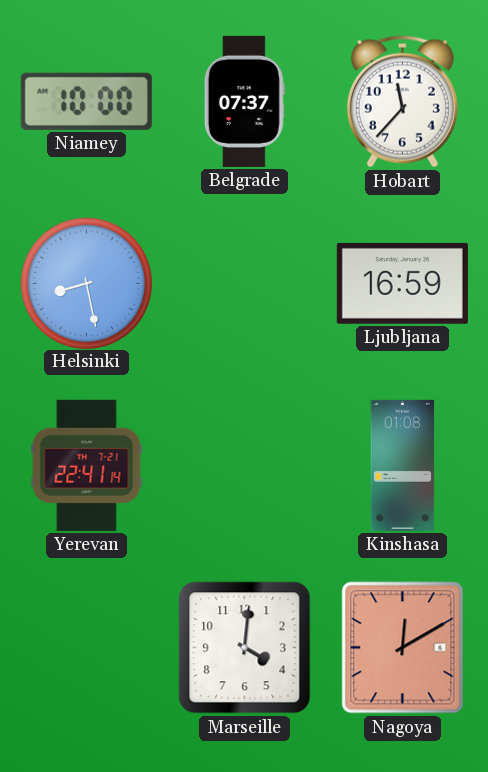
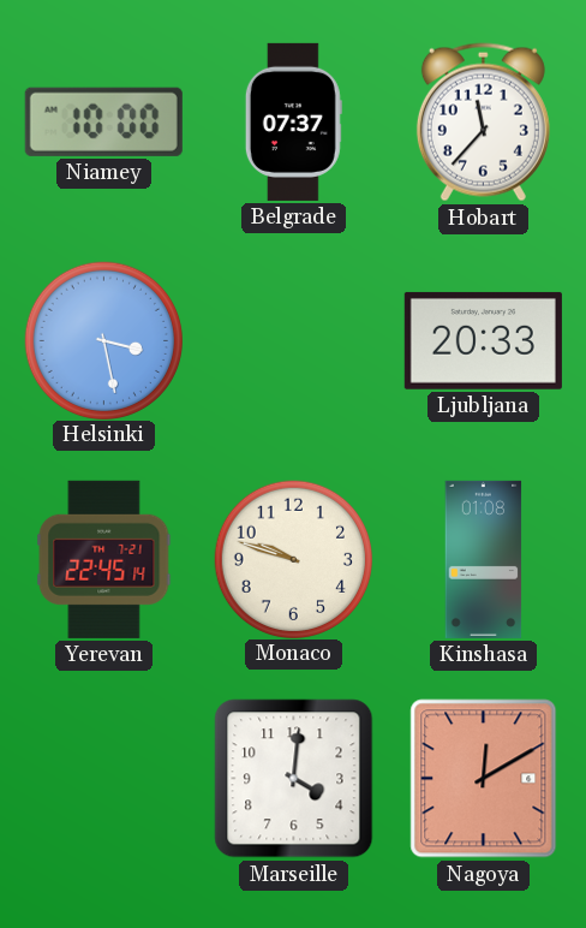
Helsinki: 8:28 -> 3:28 (103, 340)
Ljubljana: 16:59 -> 20:33 (483, 340)
Yerevan: 22:41 -> 22:45 (104, 559)
Monaco: none -> 9:48 (293, 559)
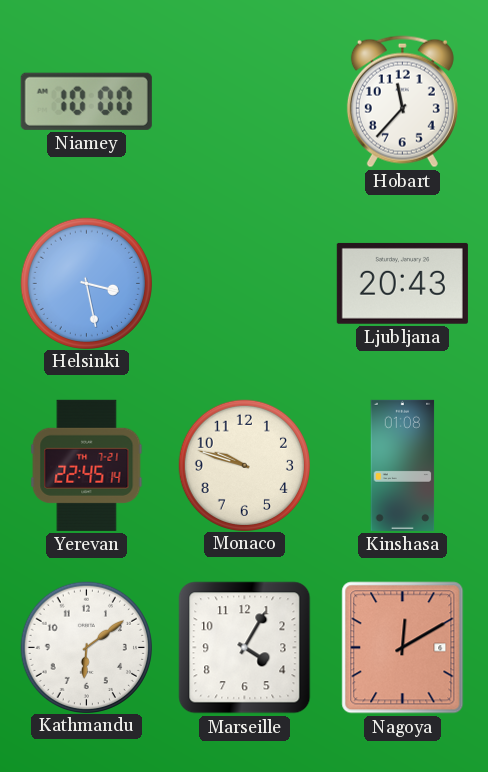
Belgrade: 07:37 -> none (293, 121)
Ljubljana: 20:33 -> 20:43 (402, 283)
Kathmandu: none -> 6:09 (86, 647)
Marseille: 4:01 -> 4:05 (245, 648)
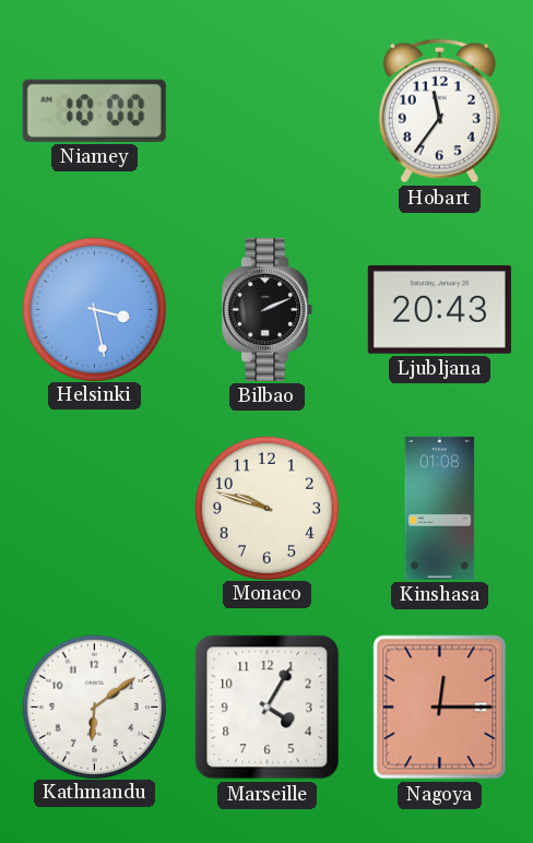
Hobart: 11:37 -> 11:36 (439, 111)
Bilbao: none -> 2:11 (268, 309)
Yerevan: 22:45 -> none (87, 465)
Nagoya: 12:10 -> 12:15 (440, 708)
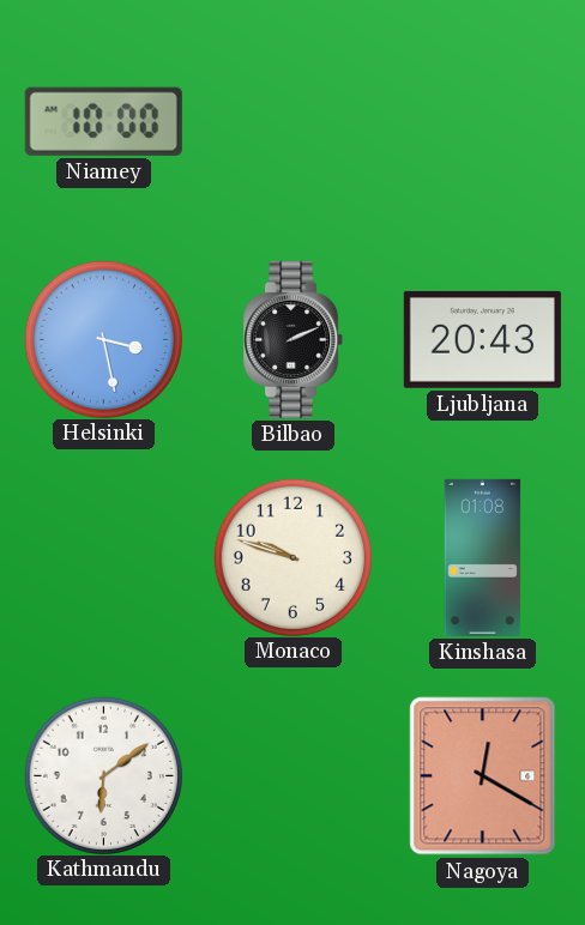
Hobart: 11:36 -> none (439, 111)
Marseille: 4:05 -> none (268, 708)
Nagoya: 12:15 -> 12:20 (483, 776)
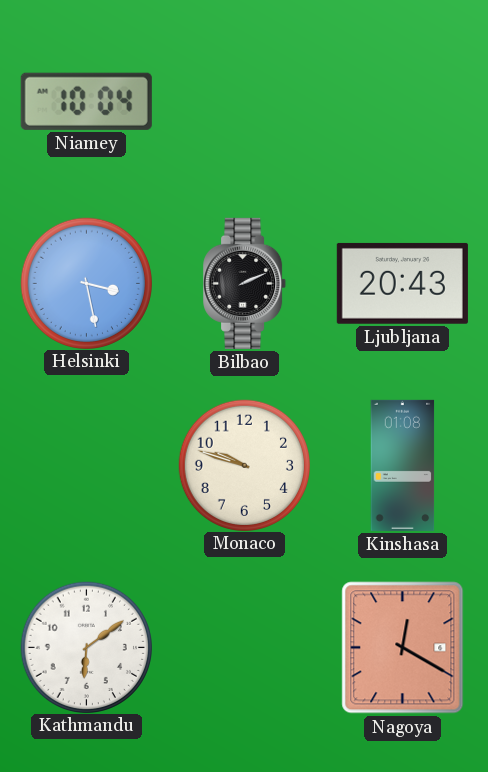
Niamey: 10:00 -> 10:04 (86, 101)
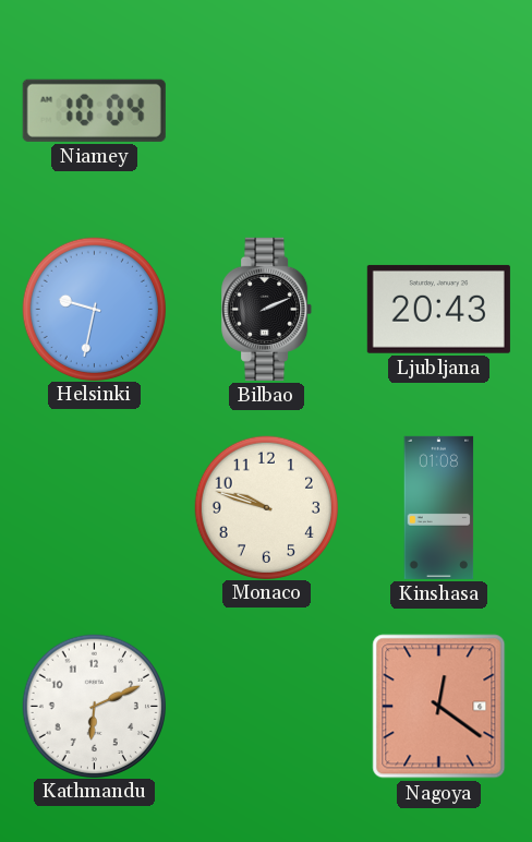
Helsinki: 3:28 -> 9:32 (94, 309)
Kathmandu: 6:09 -> 6:11 (94, 706)
Nagoya: 12:20 -> 12:21 (439, 707)
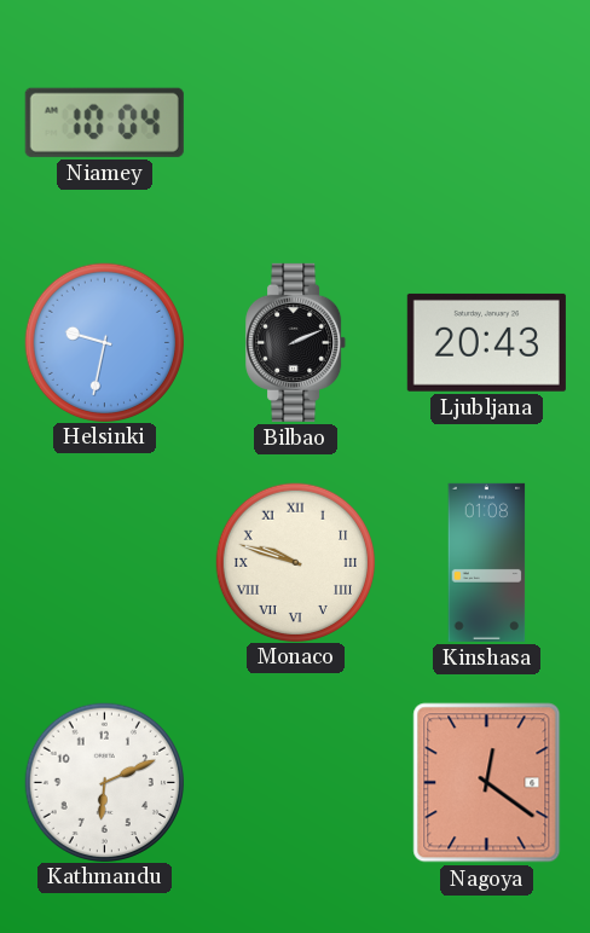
Monaco numerals: Arabic -> Roman (295, 562)
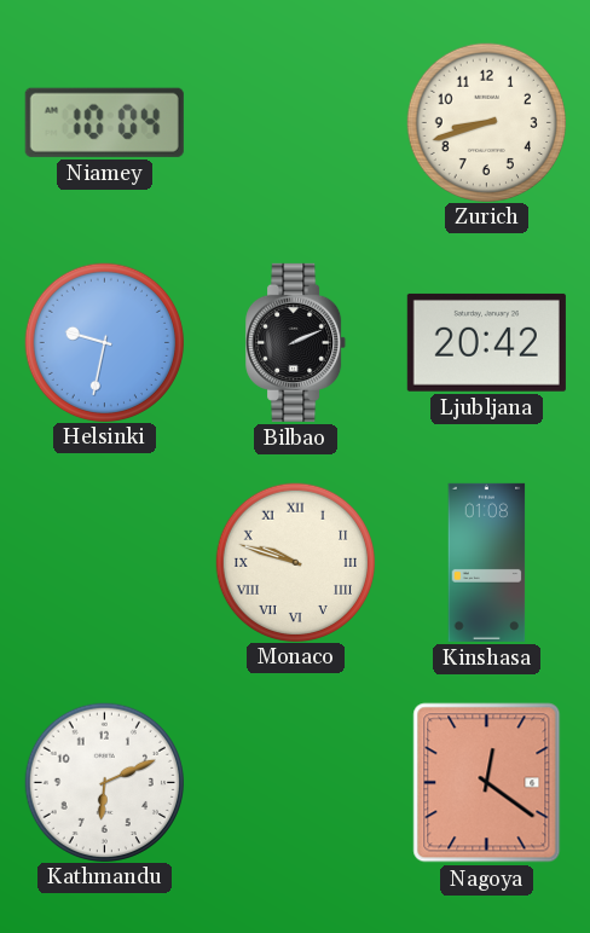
Zurich: none -> 8:42 (486, 122)
Ljubljana: 20:43 -> 20:42 (486, 342)
